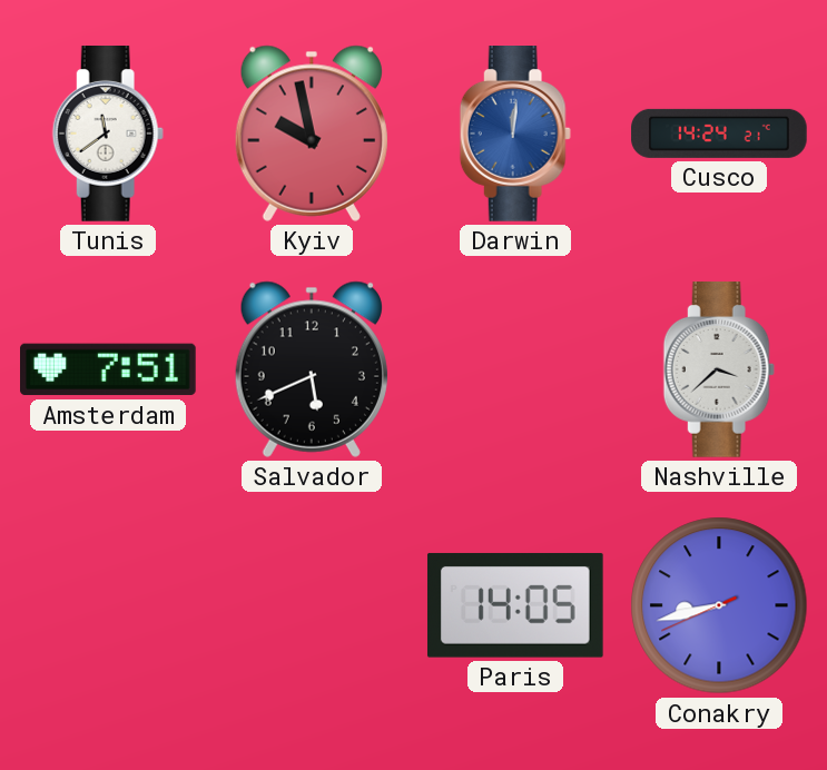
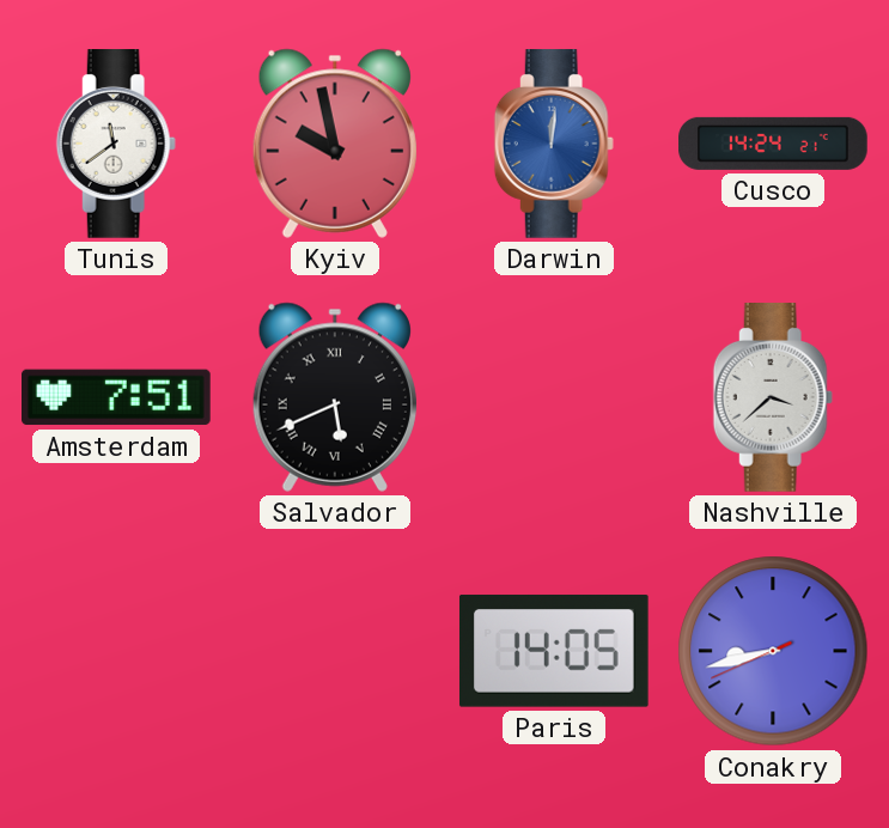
Salvador numerals: Arabic -> Roman (335, 397)
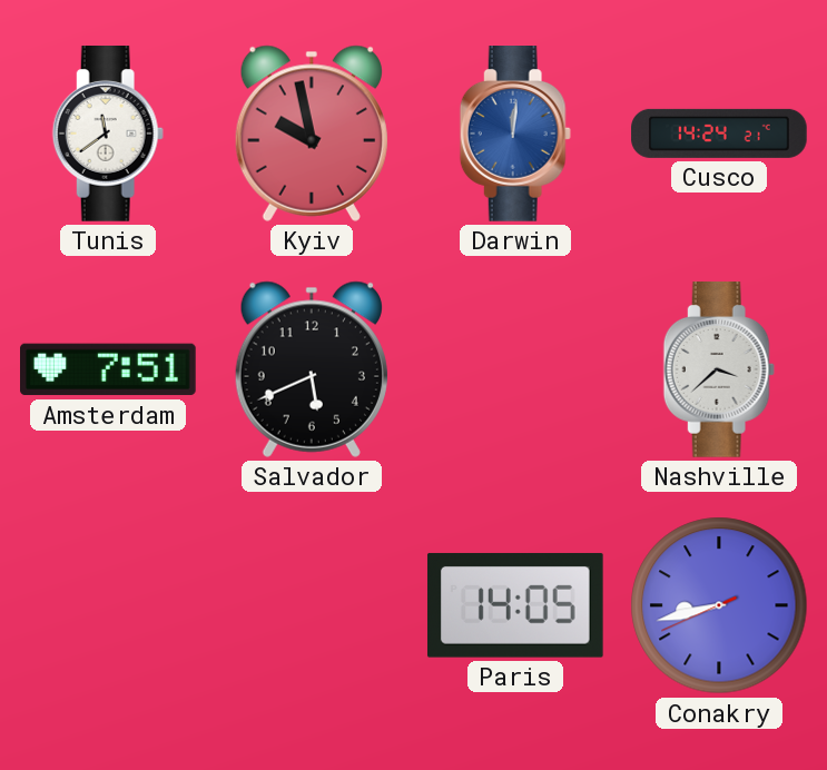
Salvador numerals: Roman -> Arabic (312, 369)
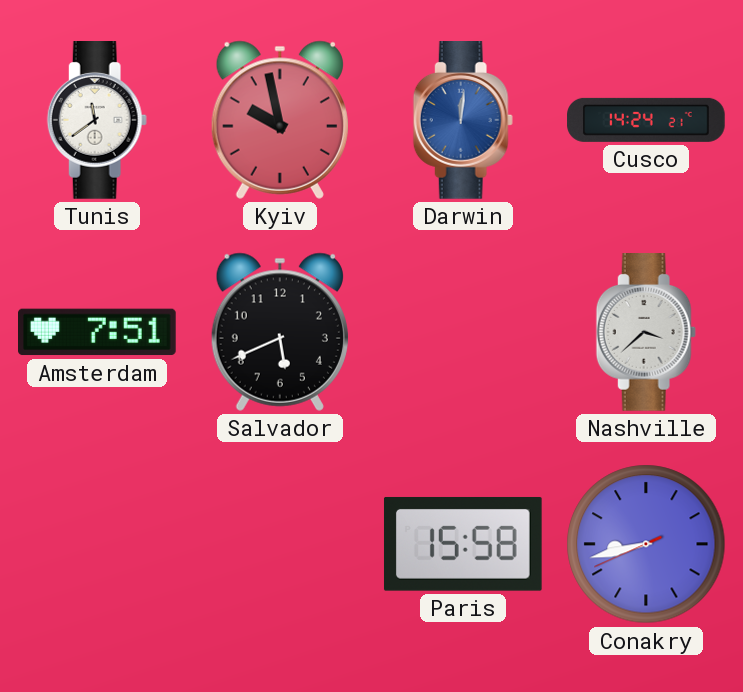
Paris: 14:05 -> 15:58 (463, 544)
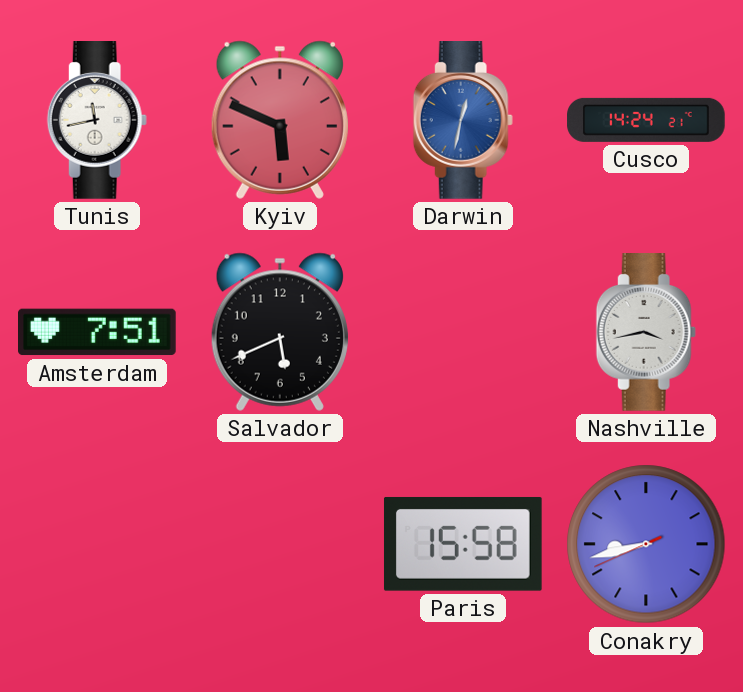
Tunis: 11:39 -> 11:43 (97, 120)
Kyiv: 9:58 -> 5:49 (280, 120)
Darwin: 12:01 -> 12:32 (463, 120)
Nashville: 3:38 -> 3:43 (646, 332)
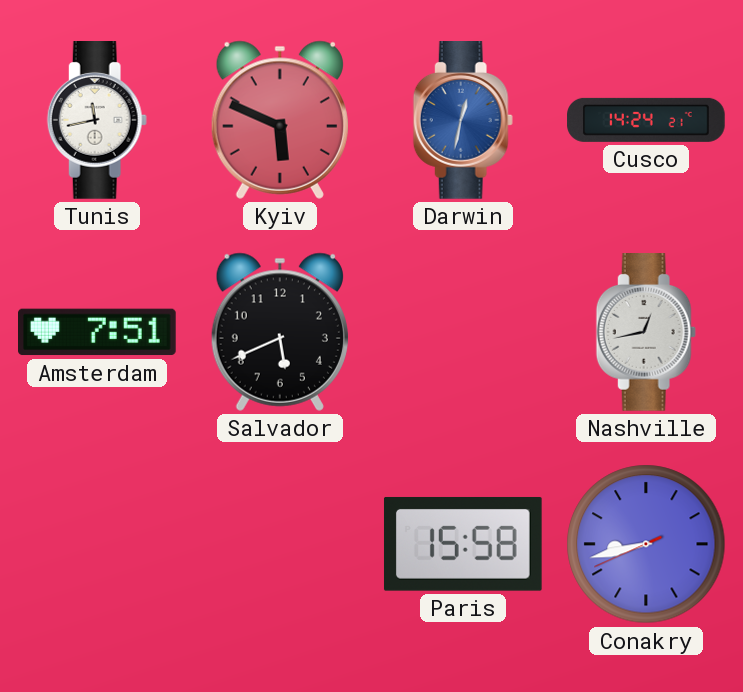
Nashville: 3:43 -> 12:43 (646, 332)
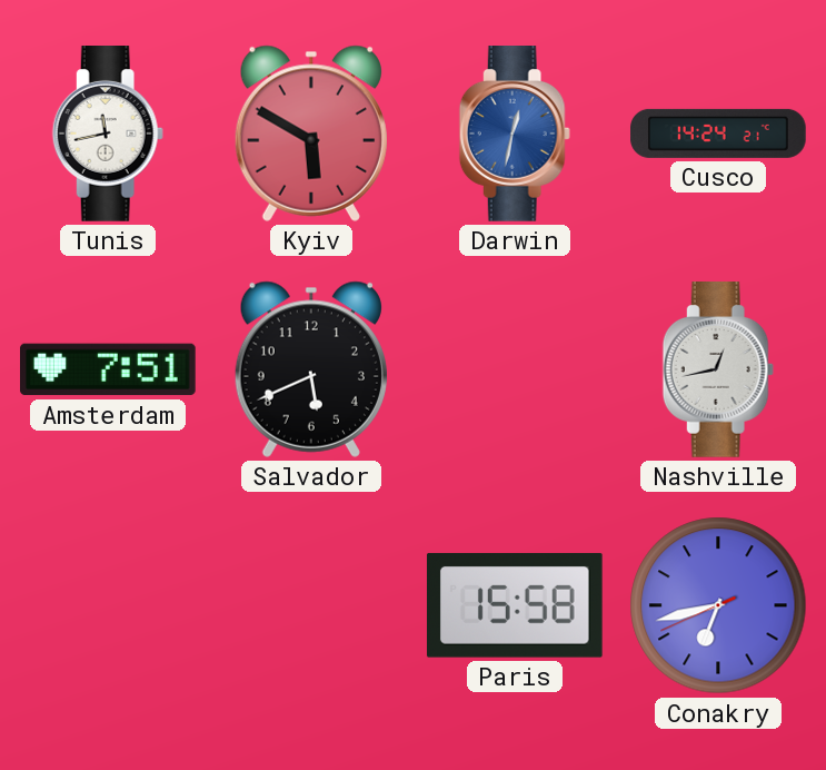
Kyiv: 5:49 -> 5:50 (311, 134)
Conakry: 8:42 -> 6:42 (718, 605)
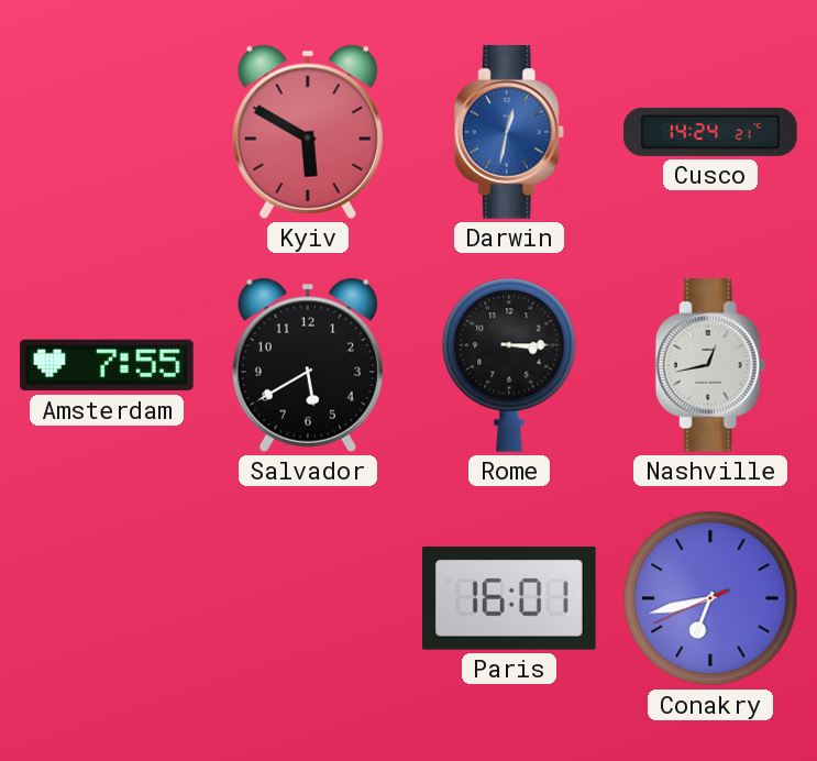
Tunis: 11:43 -> none (108, 134)
Amsterdam: 7:51 -> 7:55 (108, 365)
Salvador: 5:41 -> 5:40 (308, 365)
Rome: none -> 3:15 (509, 365)
Paris: 15:58 -> 16:01 (509, 598)
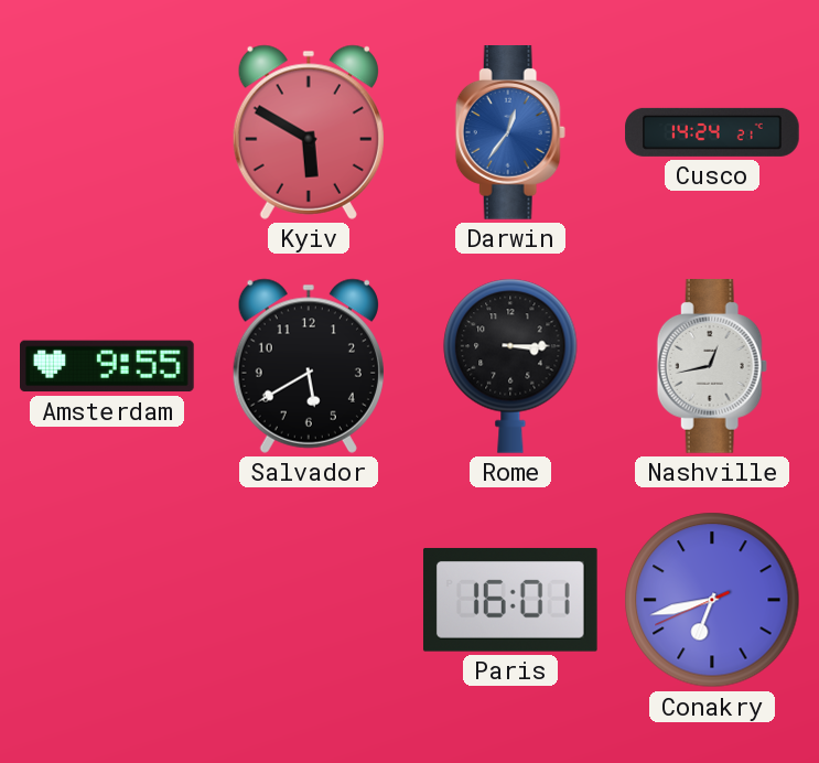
Darwin: 12:32 -> 12:36 (510, 132)
Amsterdam: 7:55 -> 9:55 (108, 366)
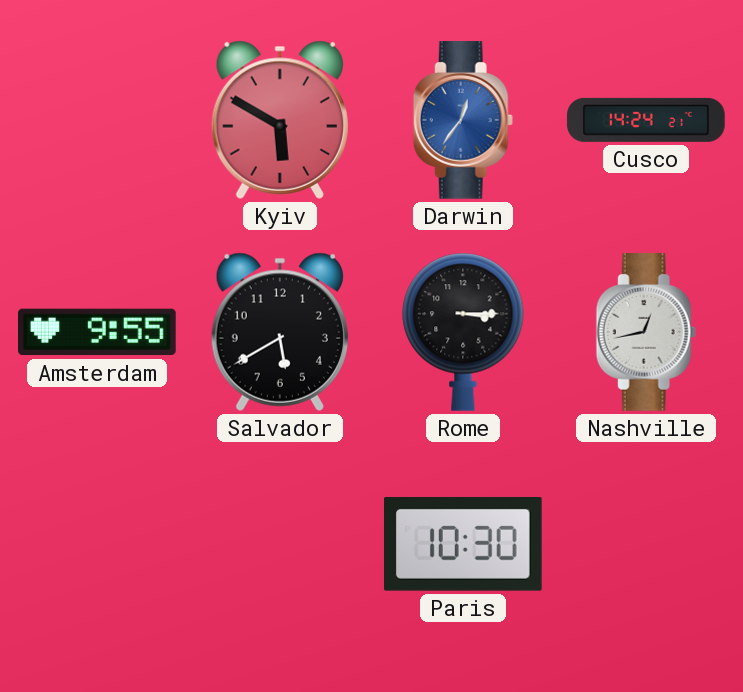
Paris: 16:01 -> 10:30 (463, 544)
Conakry: 6:42 -> none (712, 600)
